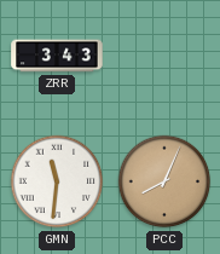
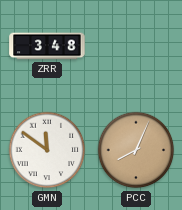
ZRR: 3:43 -> 3:48 (47, 46)
GMN: 11:31 -> 11:51 (47, 150)
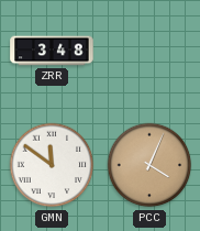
PCC: 8:04 -> 4:04 (149, 165)
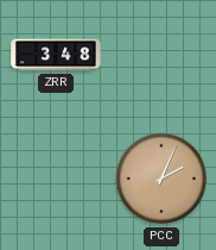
GMN: 11:51 -> none (52, 165)
PCC: 4:04 -> 2:04 (161, 179)
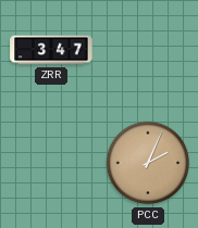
ZRR: 3:48 -> 3:47 (51, 50)
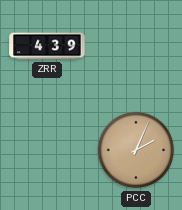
ZRR: 3:47 -> 4:39 (47, 46)
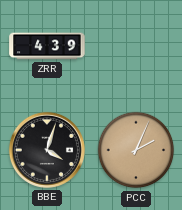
BBE: none -> 4:03 (47, 150)
